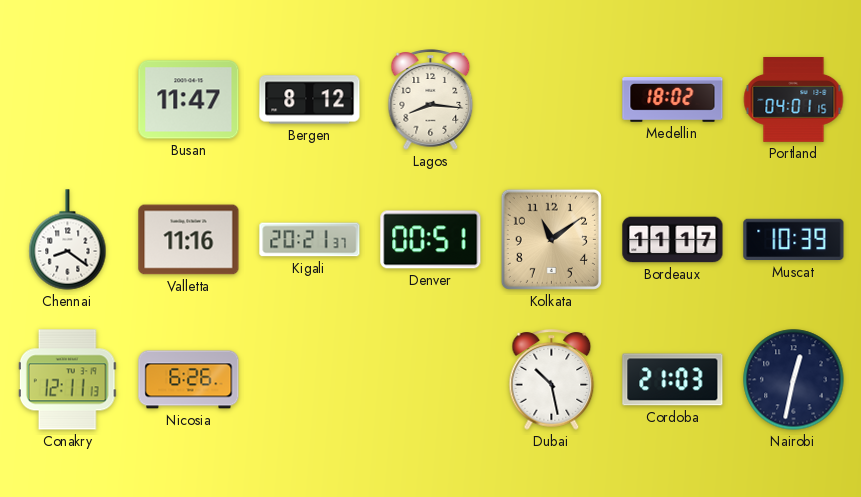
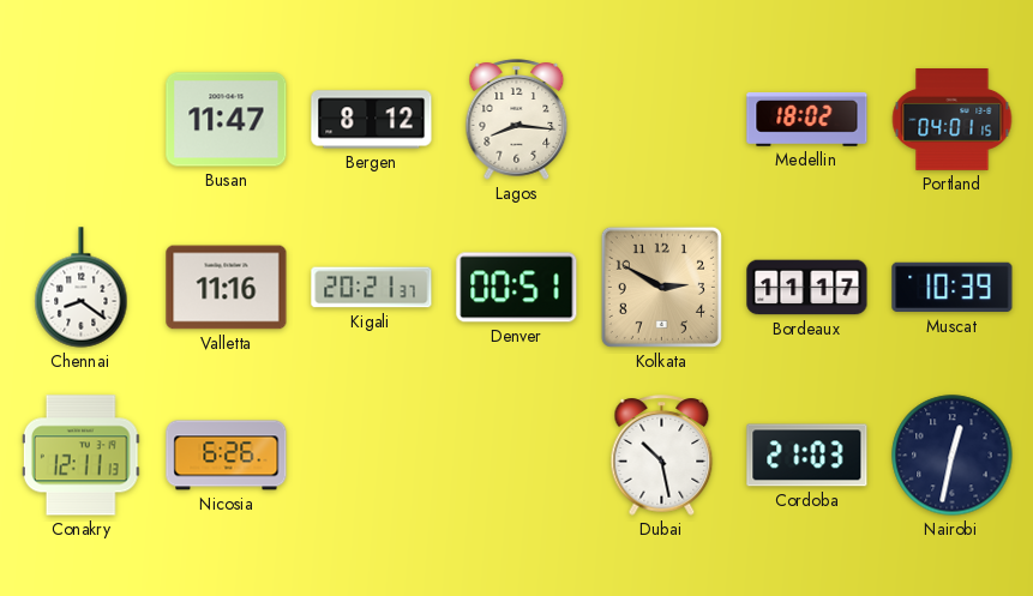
Kolkata: 11:09 -> 2:50 (661, 287)
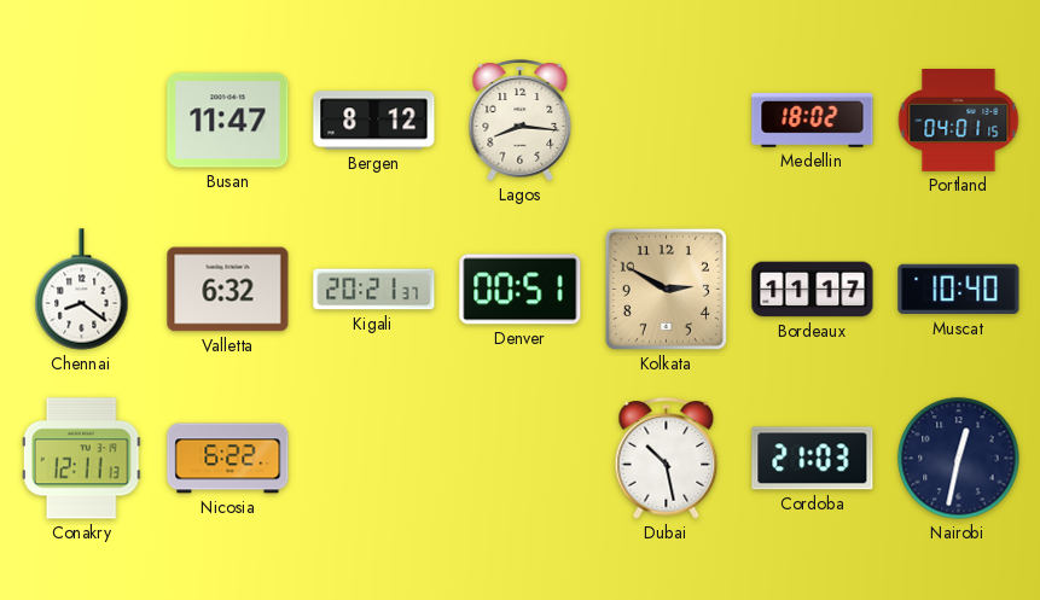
Valletta: 11:16 -> 6:32 (228, 290)
Muscat: 10:39 -> 10:40 (959, 290)
Nicosia: 6:26 -> 6:22 (228, 459)
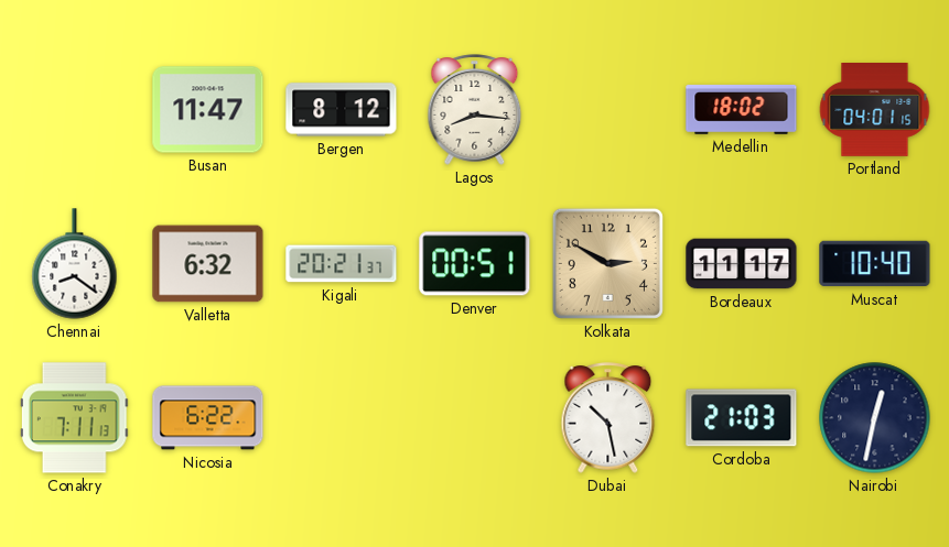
Conakry: 12:11 -> 7:11 (74, 418)
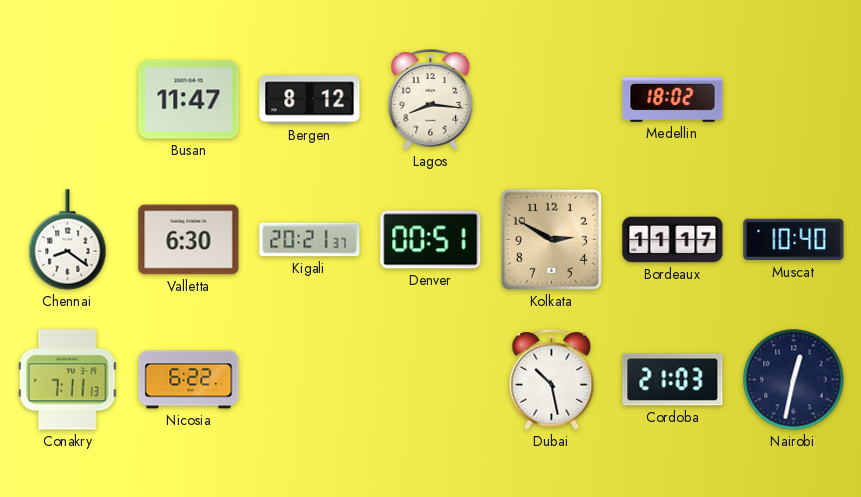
Portland: 04:01 -> none (875, 110)
Valletta: 6:32 -> 6:30 (189, 240)
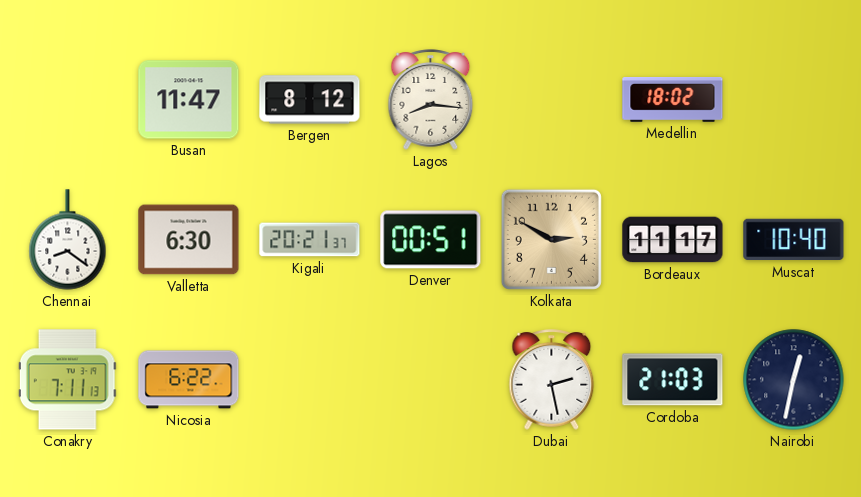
Dubai: 10:28 -> 2:28 (552, 380)
